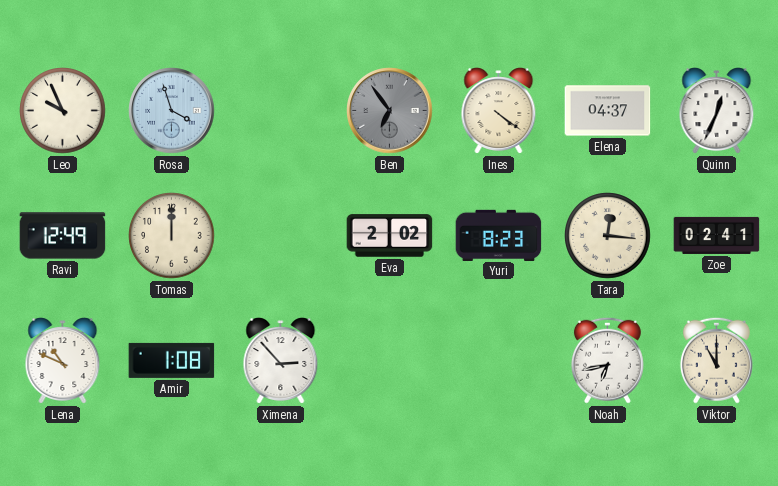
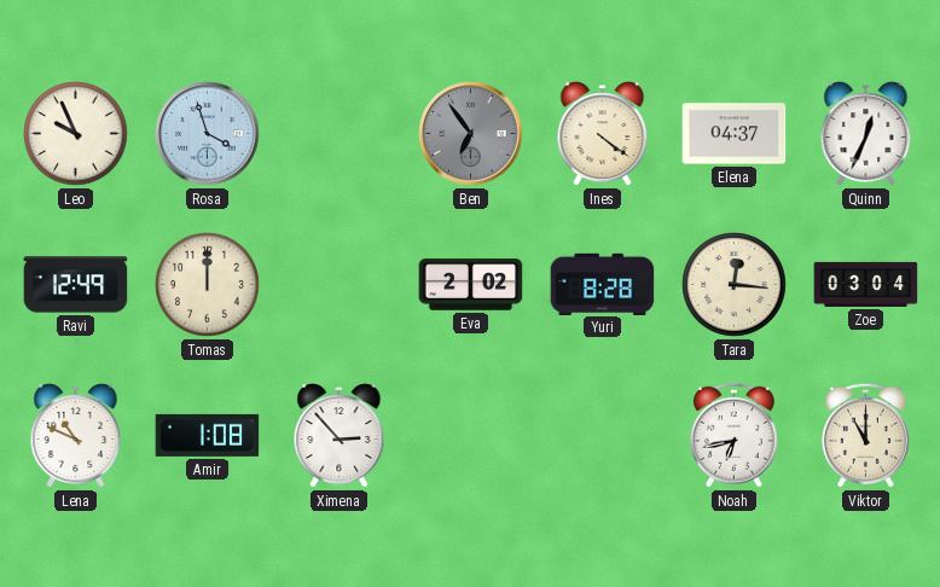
Yuri: 8:23 -> 8:28 (603, 284)
Zoe: 02:41 -> 03:04 (866, 284)
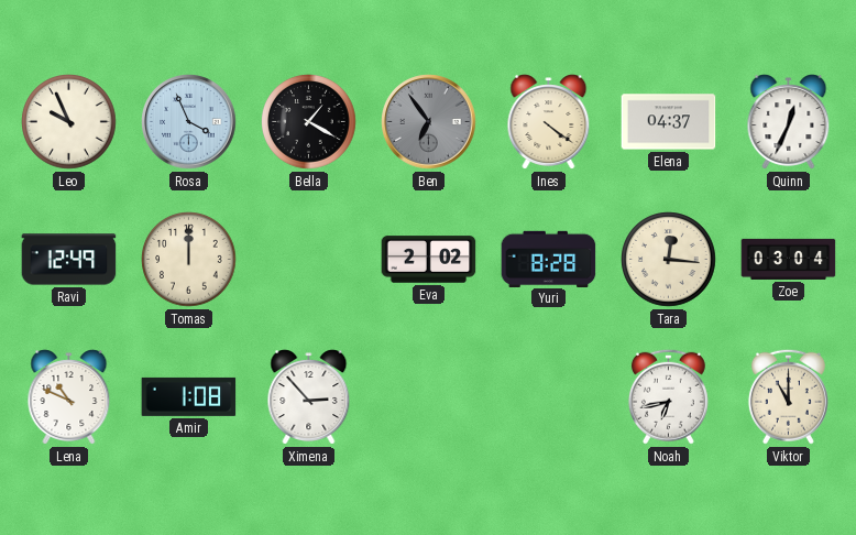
Rosa: 3:57 -> 3:56 (189, 122)
Bella: none -> 1:20 (309, 122)
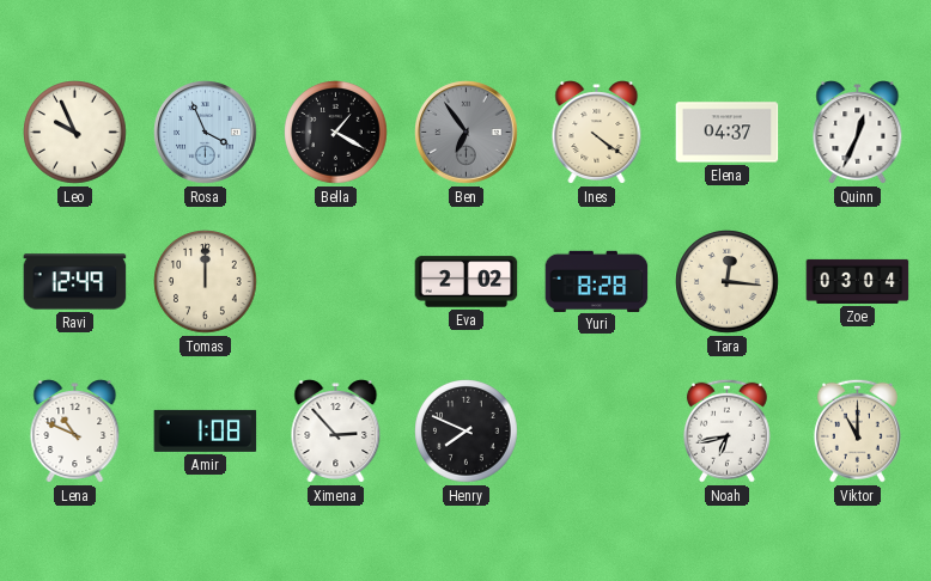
Henry: none -> 7:49 (467, 432)
